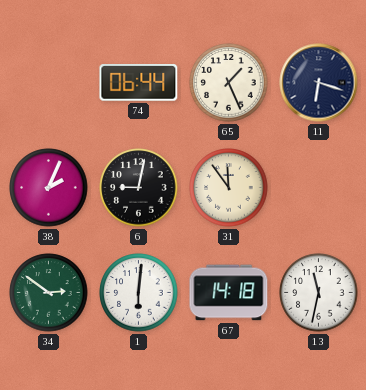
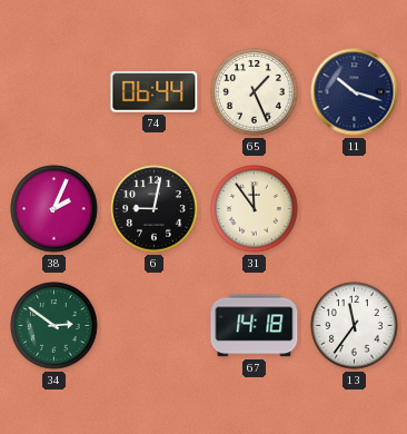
11: 6:18 -> 10:18 (355, 92)
1: 6:01 -> none (139, 293)
13: 11:32 -> 11:36 (355, 326)
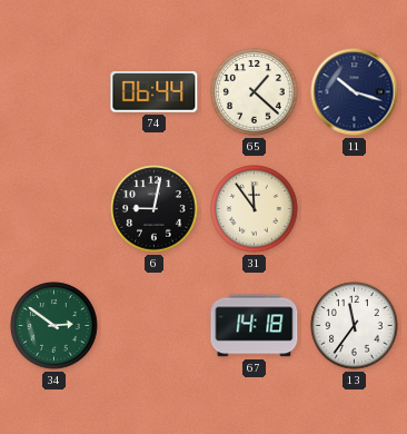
65: 1:26 -> 1:22 (255, 92)
38: 2:04 -> none (54, 209)
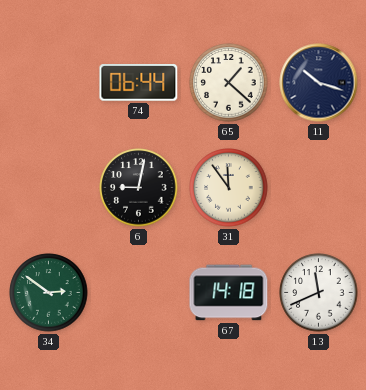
13: 11:36 -> 11:41 (319, 293)
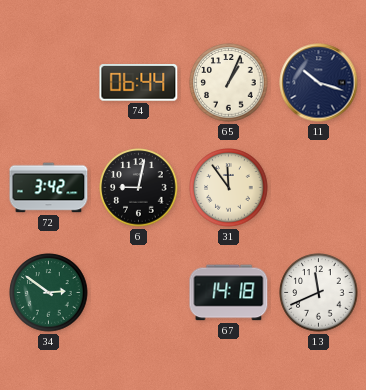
65: 1:22 -> 1:04 (229, 83)
72: none -> 3:42 (49, 188)
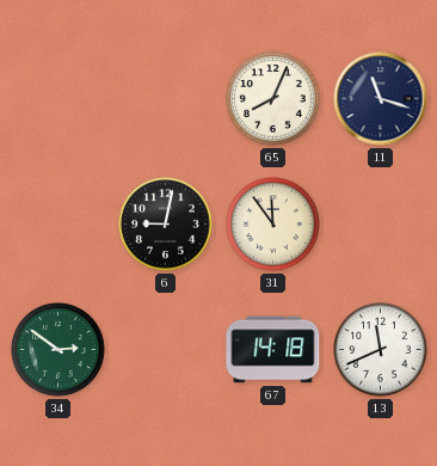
74: 06:44 -> none (139, 83)
65: 1:04 -> 8:04 (273, 99)
11: 10:18 -> 11:18 (381, 99)
72: 3:42 -> none (49, 188)
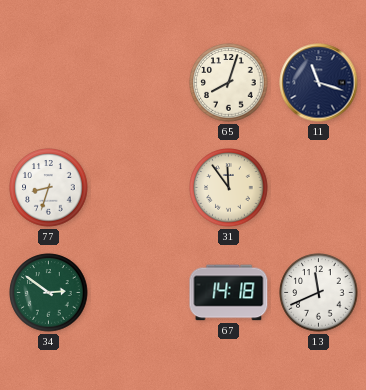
65: 8:04 -> 8:03 (229, 83)
77: none -> 8:33 (49, 188)
6: 9:02 -> none (166, 225)
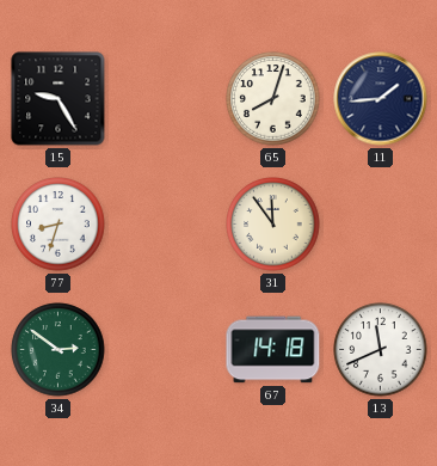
15: none -> 9:25 (59, 99)
11: 11:18 -> 1:44 (381, 99)
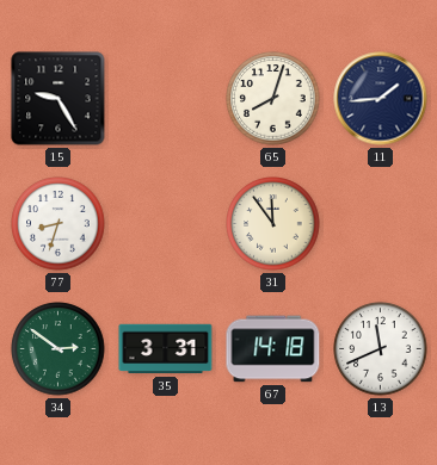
35: none -> 3:31 (166, 349)
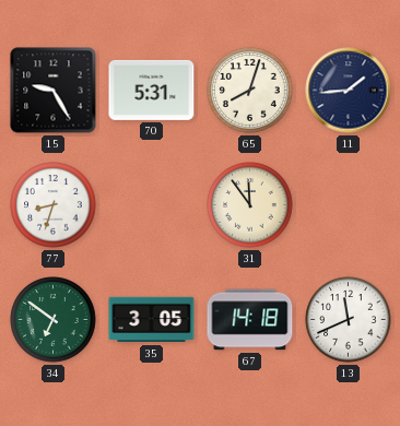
70: none -> 5:31 (152, 90)
34: 2:51 -> 6:51 (54, 320)
35: 3:31 -> 3:05 (152, 320)
